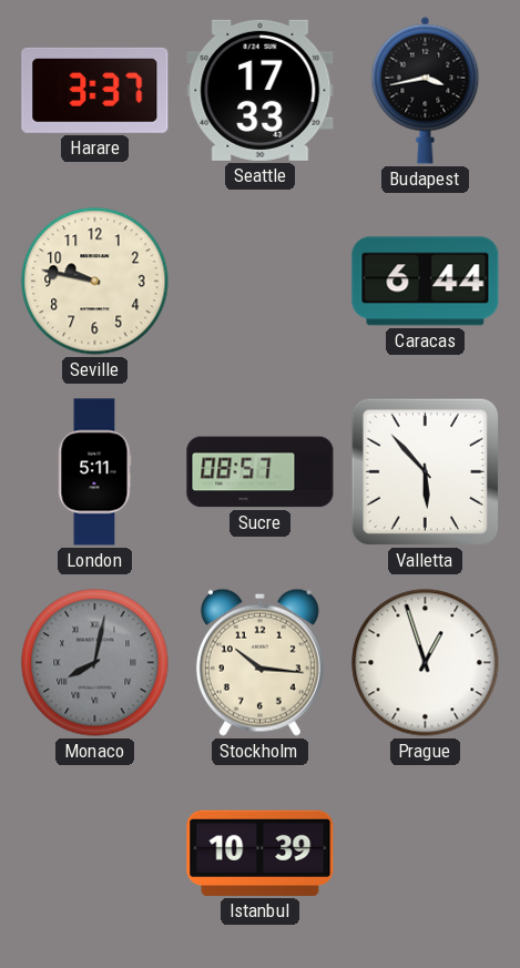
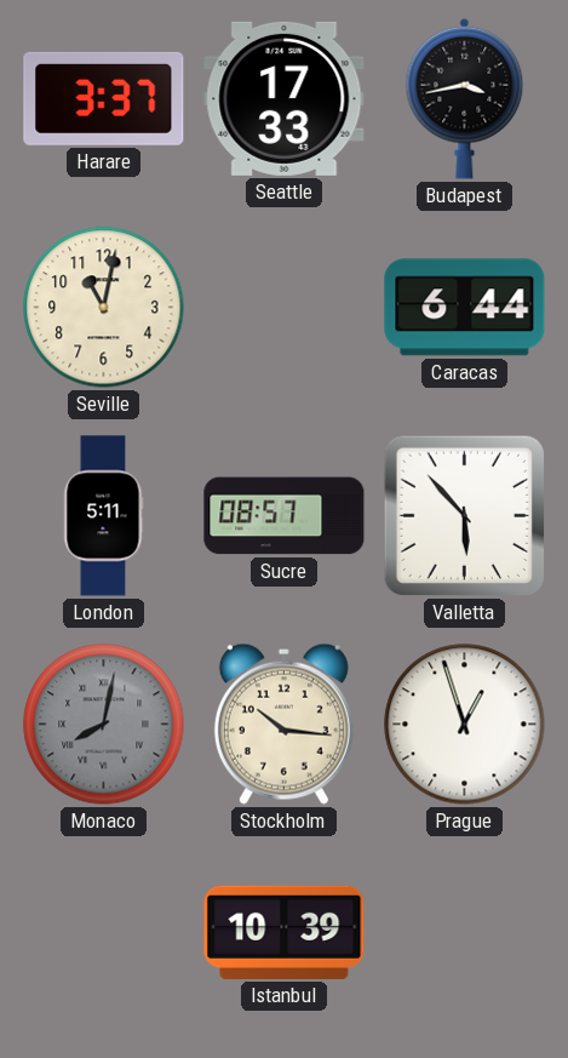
Seville: 9:47 -> 11:02 (104, 308)
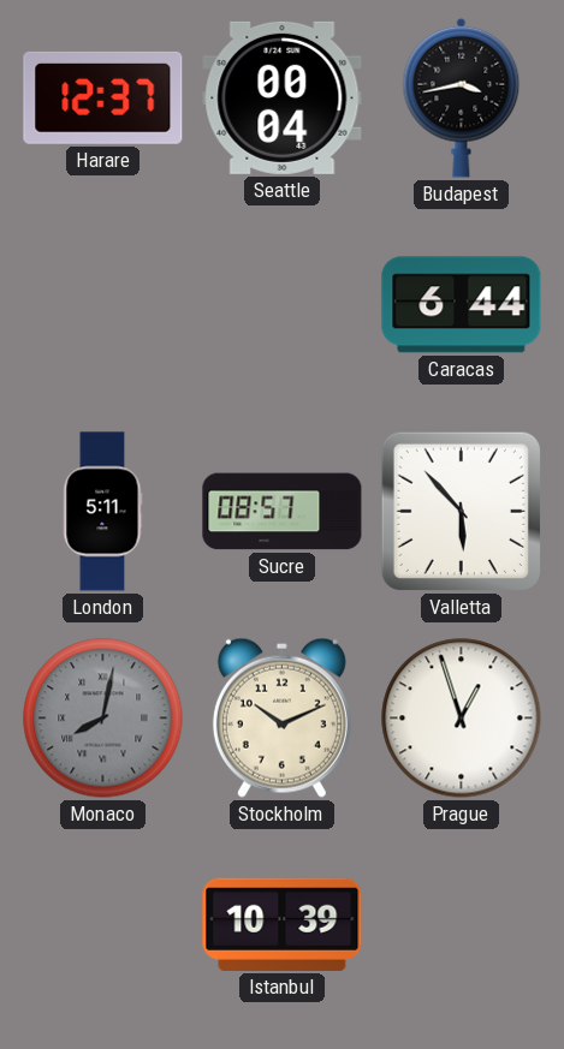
Harare: 3:37 -> 12:37 (103, 97)
Seattle: 17:33 -> 00:04 (283, 97)
Seville: 11:02 -> none (104, 308)
Stockholm: 10:16 -> 10:11 (281, 717)
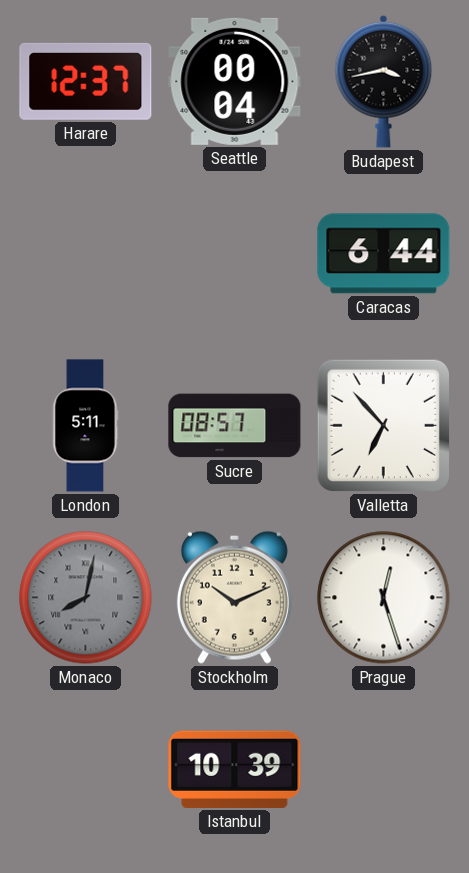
Valletta: 5:53 -> 6:53 (383, 425)
Prague: 12:57 -> 12:27 (384, 598)
